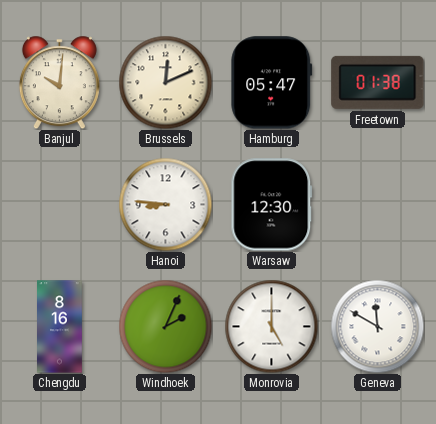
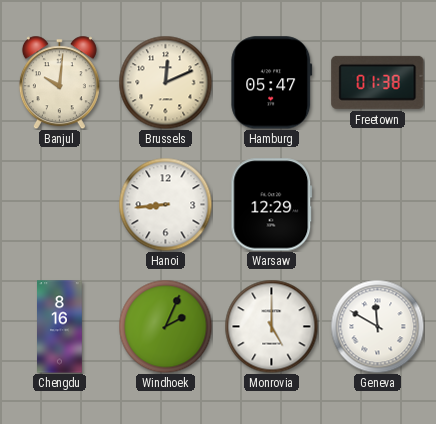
Hanoi: 8:46 -> 8:44 (165, 204)
Warsaw: 12:30 -> 12:29 (272, 205)
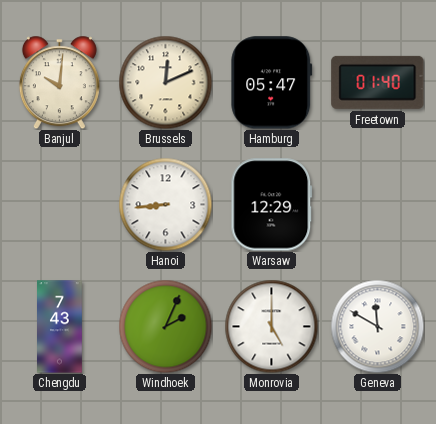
Freetown: 01:38 -> 01:40 (378, 82)
Chengdu: 8:16 -> 7:43 (60, 327)
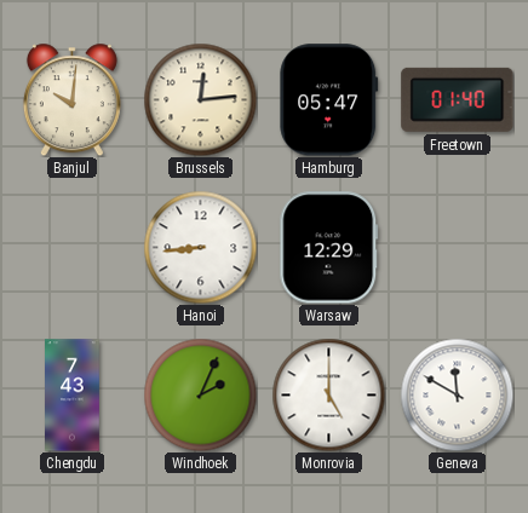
Brussels: 12:11 -> 12:14 (200, 99)
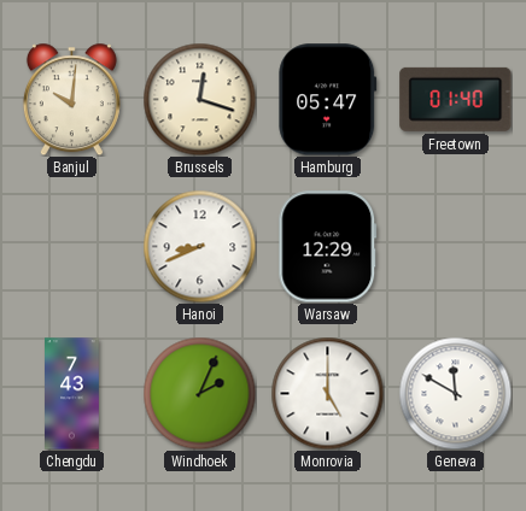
Brussels: 12:14 -> 12:18 (199, 99)
Hanoi: 8:44 -> 8:41 (199, 246)
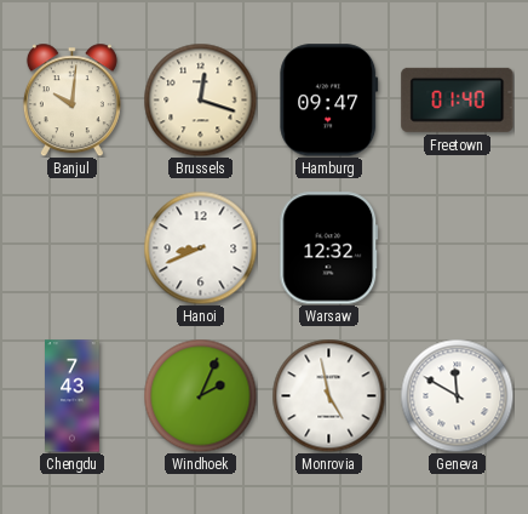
Hamburg: 05:47 -> 09:47 (329, 101)
Warsaw: 12:29 -> 12:32 (329, 249)
Monrovia: 5:00 -> 4:58 (328, 395)
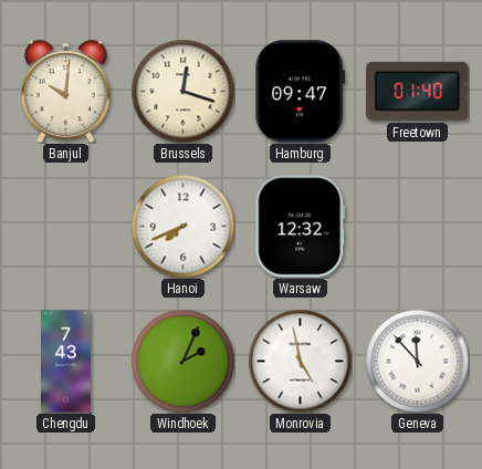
Hanoi: 8:41 -> 7:41 (182, 226)
Geneva: 11:50 -> 11:53 (417, 361)
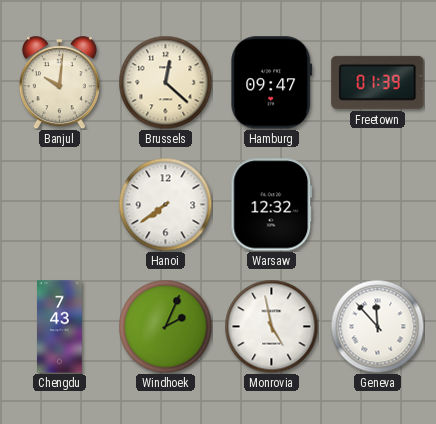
Brussels: 12:18 -> 12:22 (165, 82)
Freetown: 01:40 -> 01:39 (378, 82)
Hanoi: 7:41 -> 7:39 (165, 204)
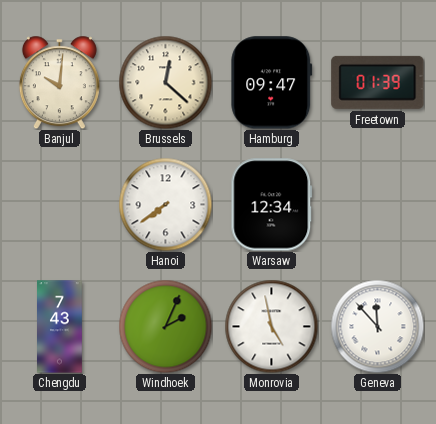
Warsaw: 12:32 -> 12:34 (272, 205)
